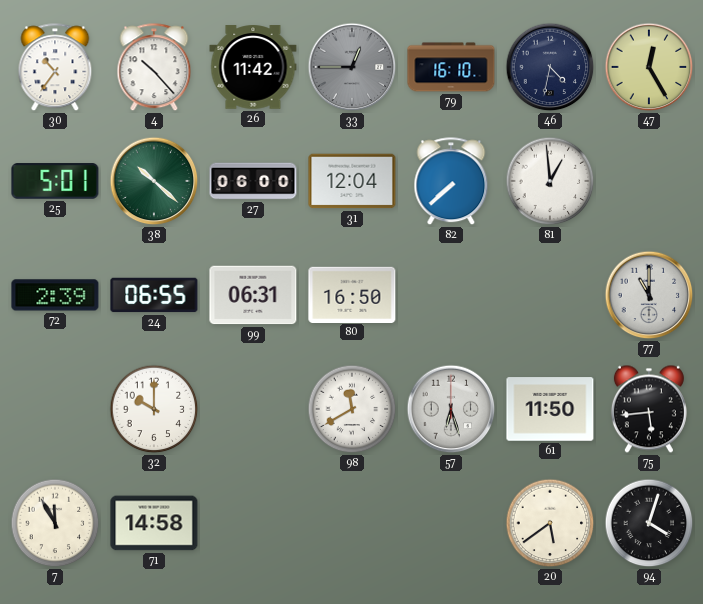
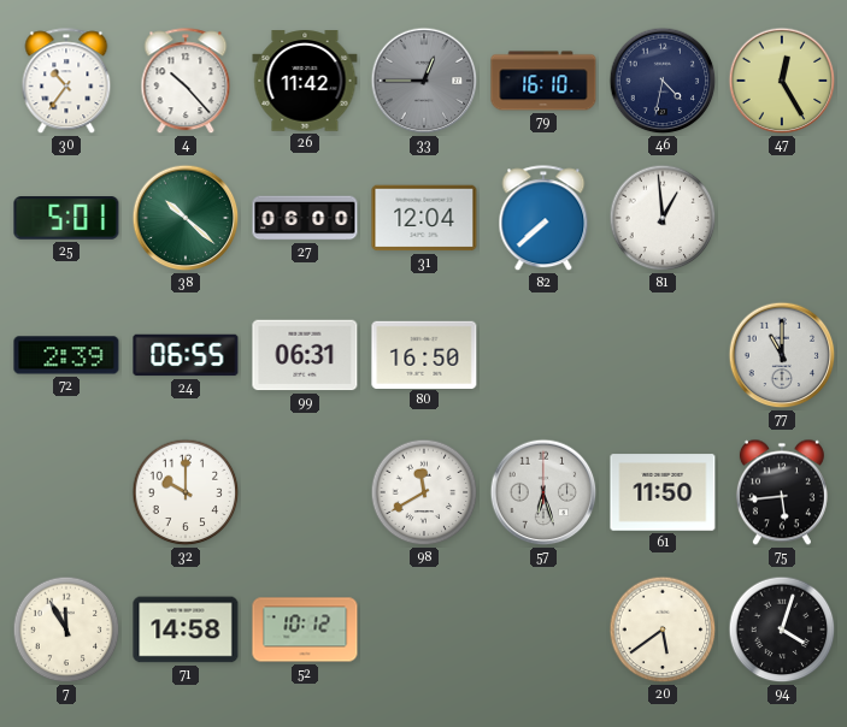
52: none -> 10:12 (305, 630)
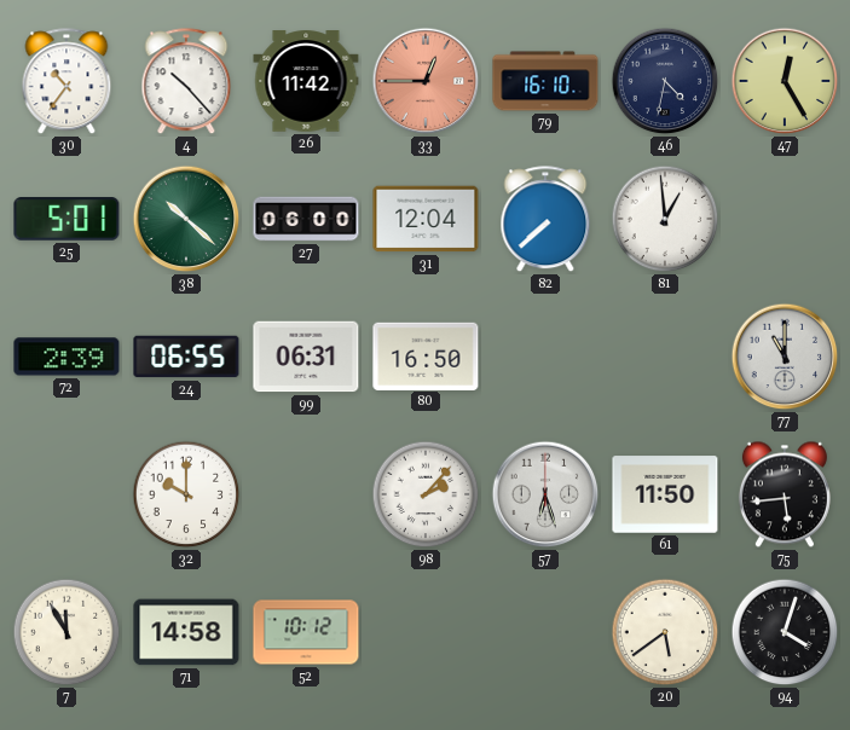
33 dial: grey -> salmon (426, 81)
98: 11:40 -> 2:07 (426, 494)
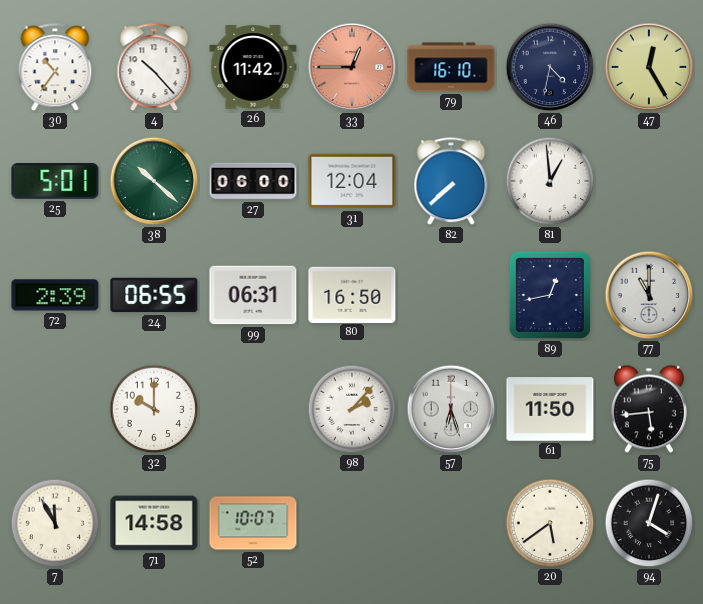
89: none -> 12:43 (550, 295)
52: 10:12 -> 10:07 (253, 523)
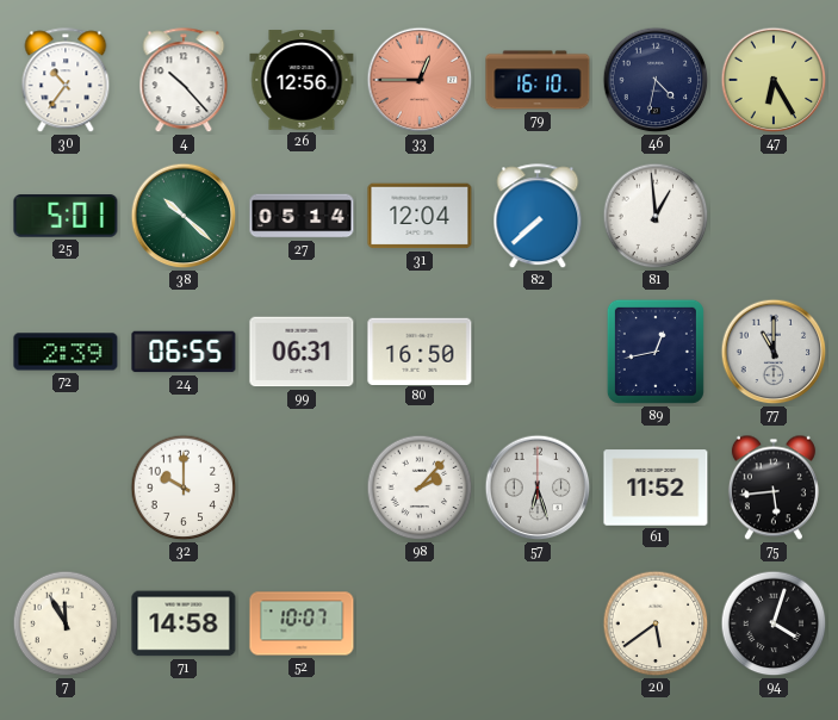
26: 11:42 -> 12:56 (302, 80)
47: 12:25 -> 6:25 (774, 80)
27: 06:00 -> 05:14 (302, 216)
61: 11:50 -> 11:52 (656, 488)
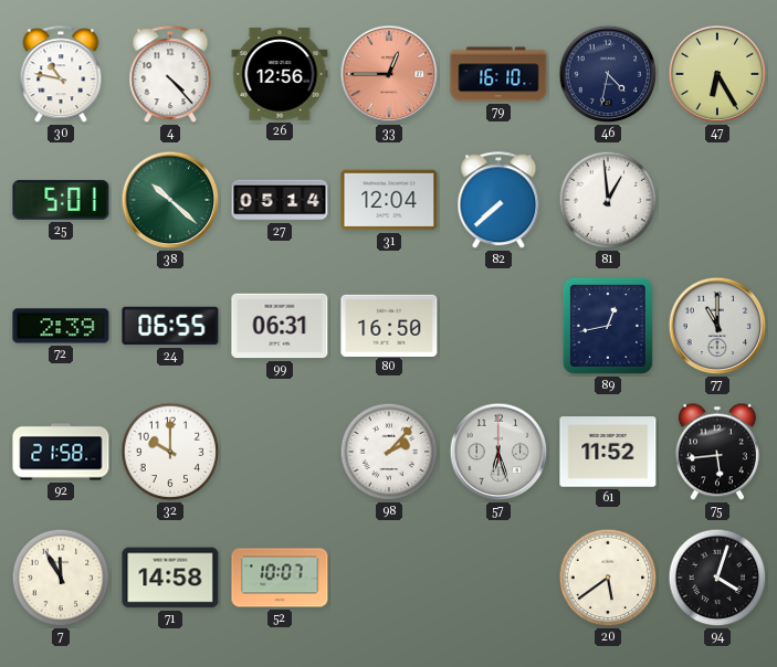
30: 10:36 -> 10:47 (61, 75)
4: 10:23 -> 4:23 (170, 75)
92: none -> 21:58 (61, 452)
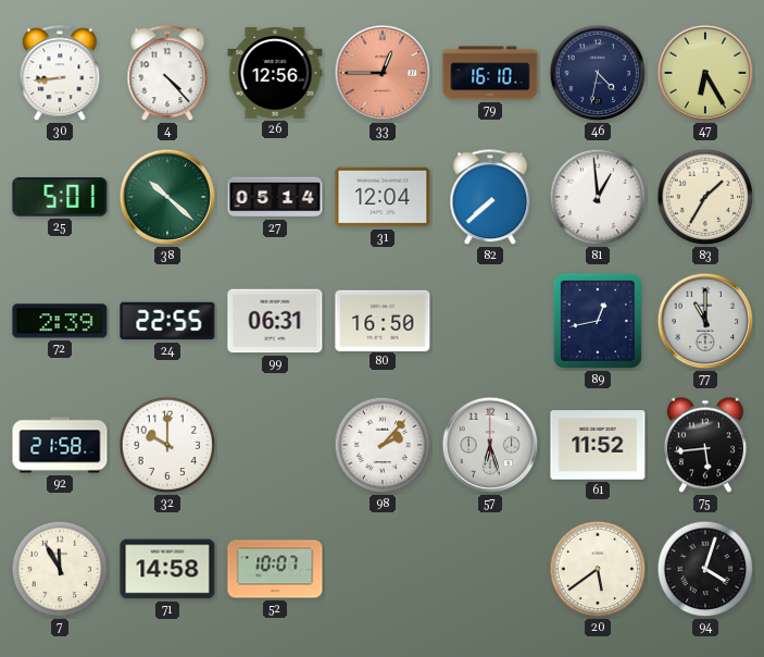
30: 10:47 -> 8:44 (60, 74)
83: none -> 1:35 (705, 197)
24: 06:55 -> 22:55 (167, 321)
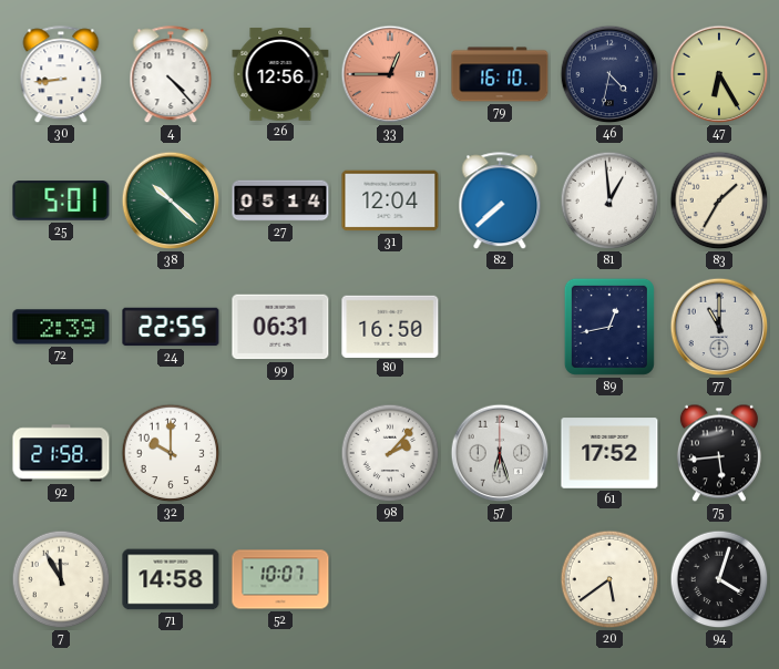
61: 11:52 -> 17:52 (609, 453)
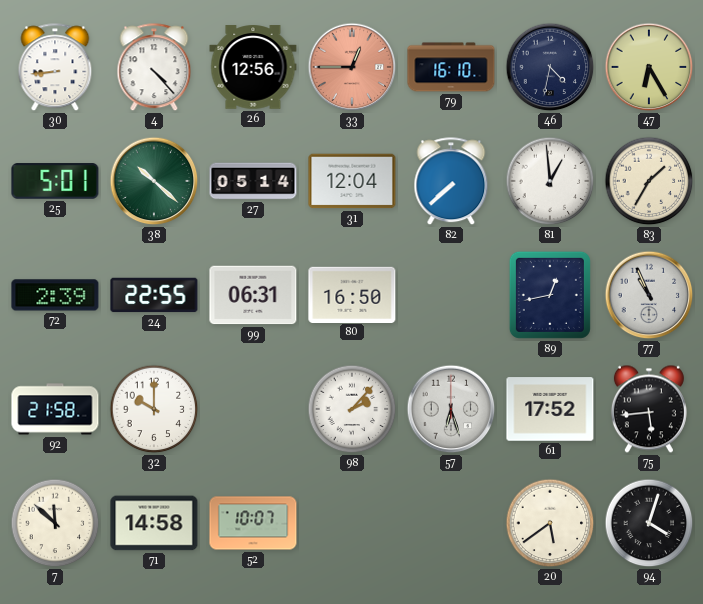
77: 11:00 -> 10:56 (649, 295)
7: 11:55 -> 11:52 (55, 523)
